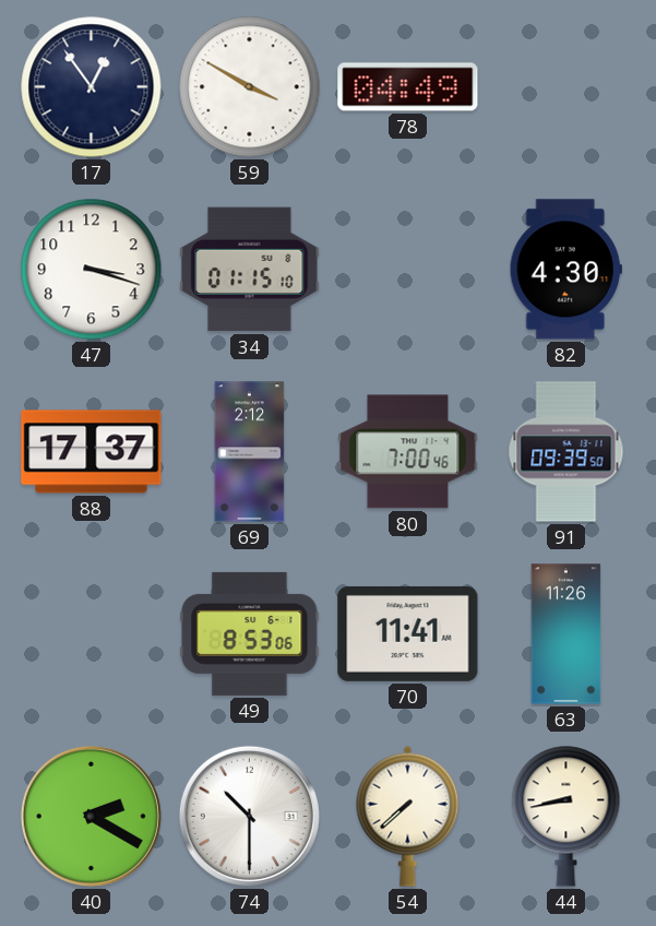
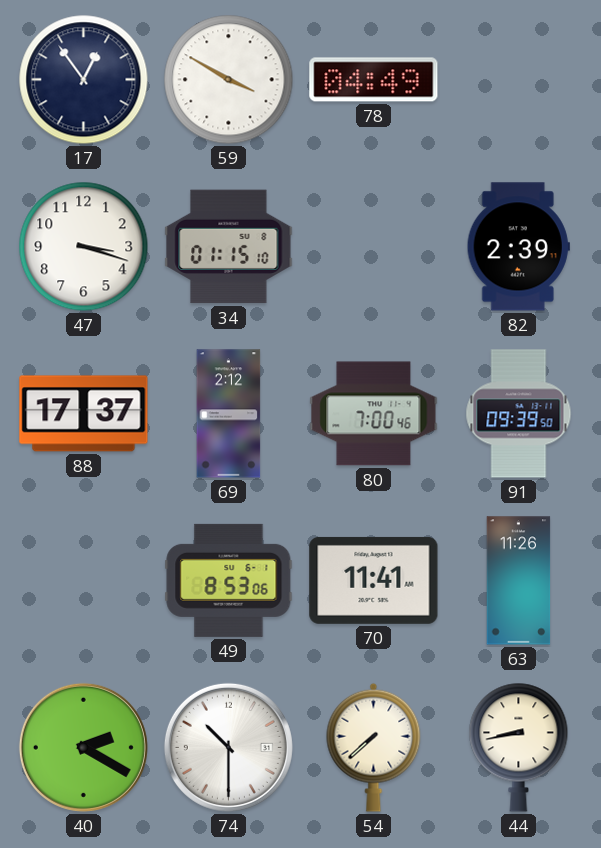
82: 4:30 -> 2:39 (518, 247)
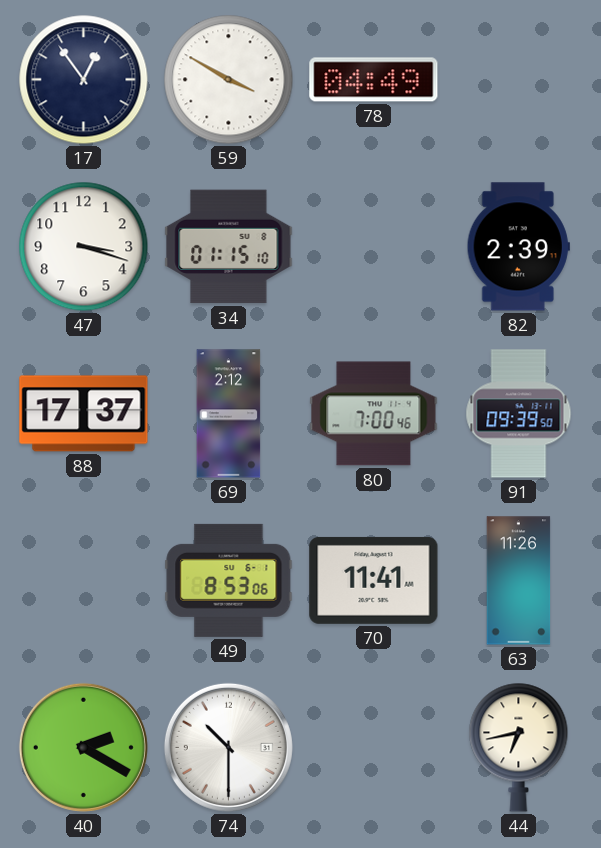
54: 7:38 -> none (374, 747)
44: 8:43 -> 6:43 (519, 747)
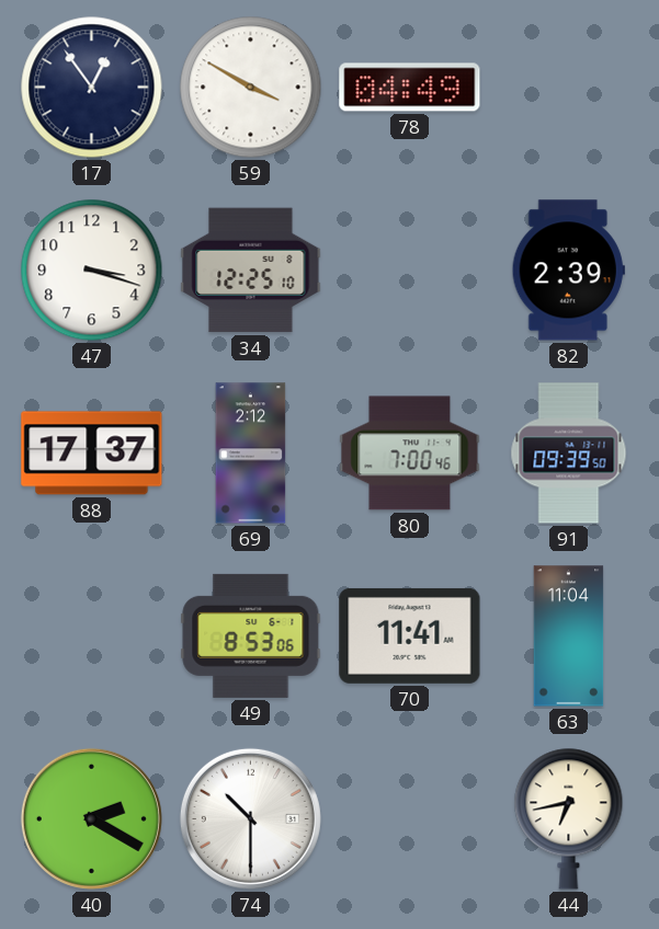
34: 01:15 -> 12:25 (251, 271)
63: 11:26 -> 11:04 (569, 636)
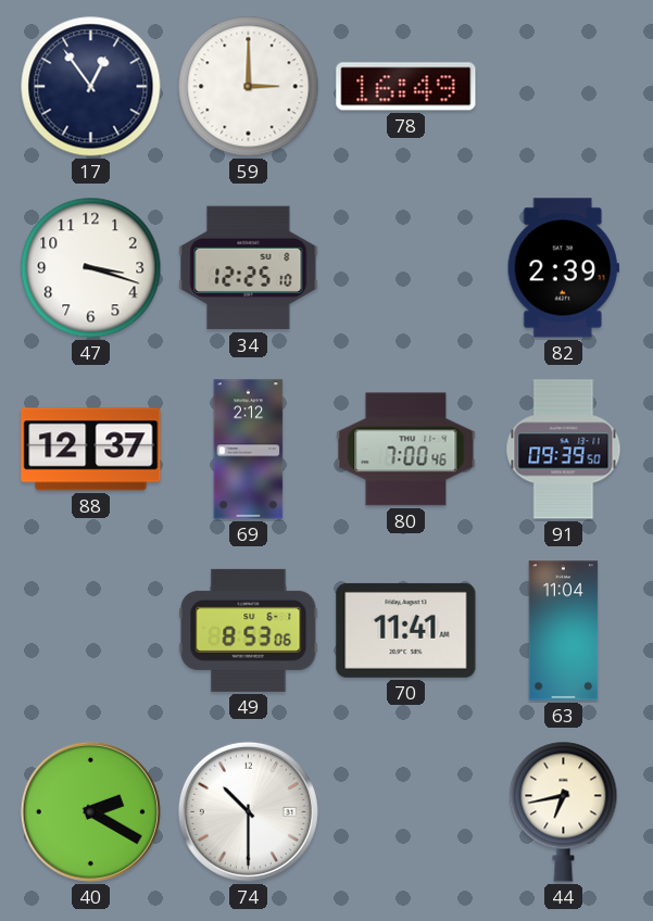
59: 3:50 -> 3:00 (249, 87)
78: 04:49 -> 16:49 (406, 87)
88: 17:37 -> 12:37 (91, 450)
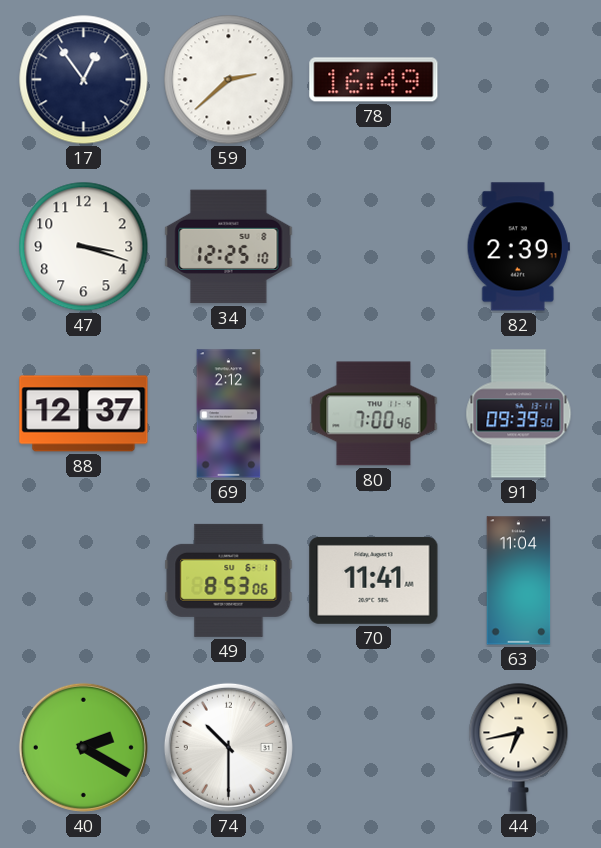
59: 3:00 -> 2:38 (229, 80)
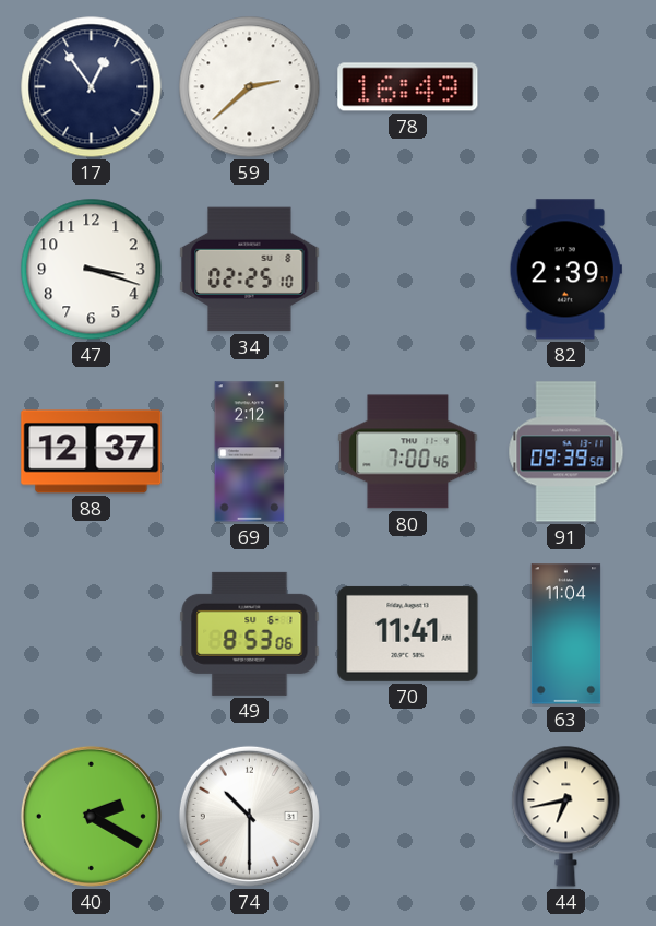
34: 12:25 -> 02:25 (250, 270)
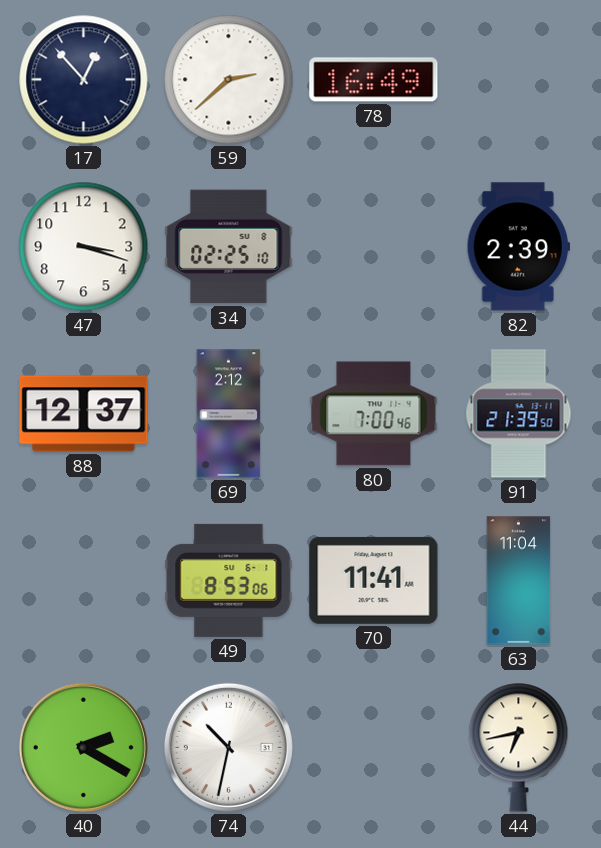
17: 12:54 -> 12:53 (84, 80)
91: 09:39 -> 21:39 (519, 414)
74: 10:30 -> 10:32 (228, 747)
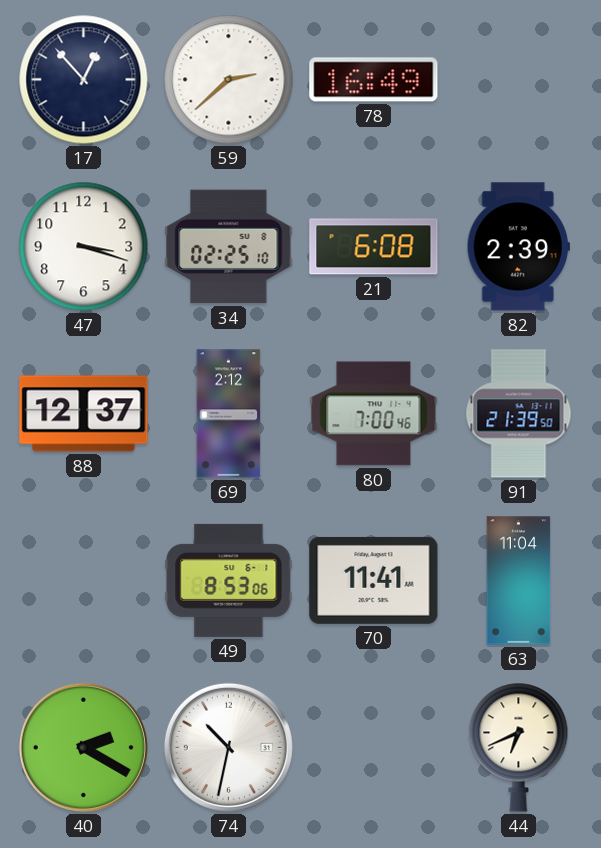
21: none -> 6:08 (374, 247)
44: 6:43 -> 6:41 (519, 747)
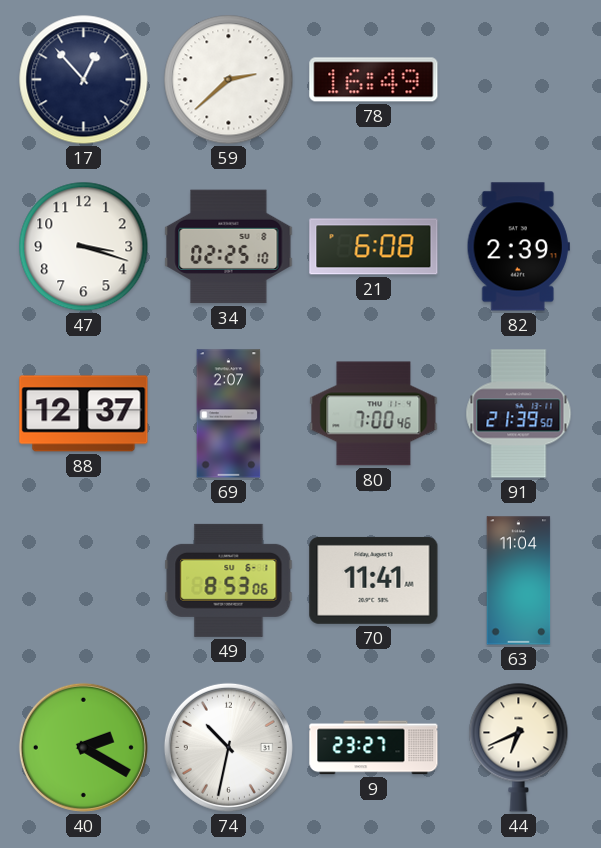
69: 2:12 -> 2:07 (229, 414)
9: none -> 23:27 (374, 748)
